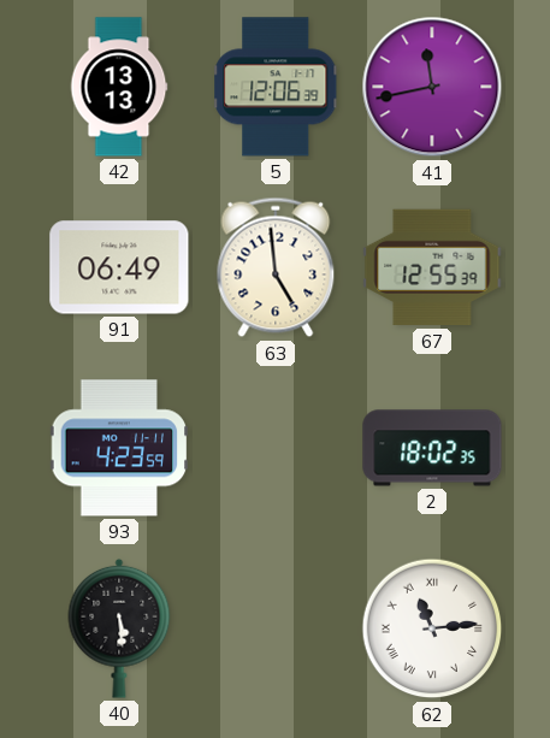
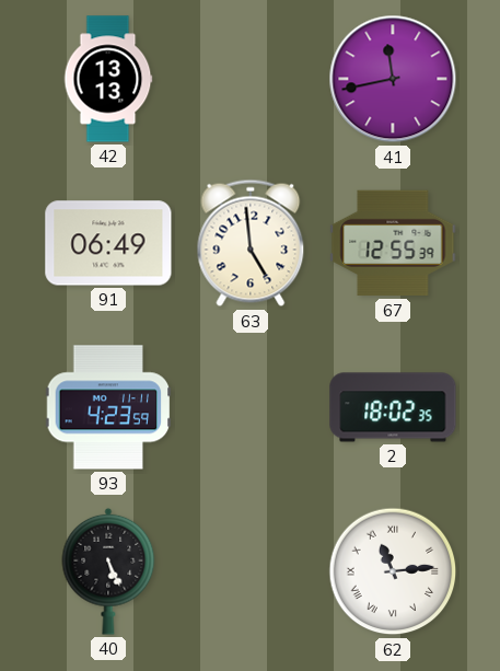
5: 12:06 -> none (276, 87)
40: 5:29 -> 5:26 (108, 571)
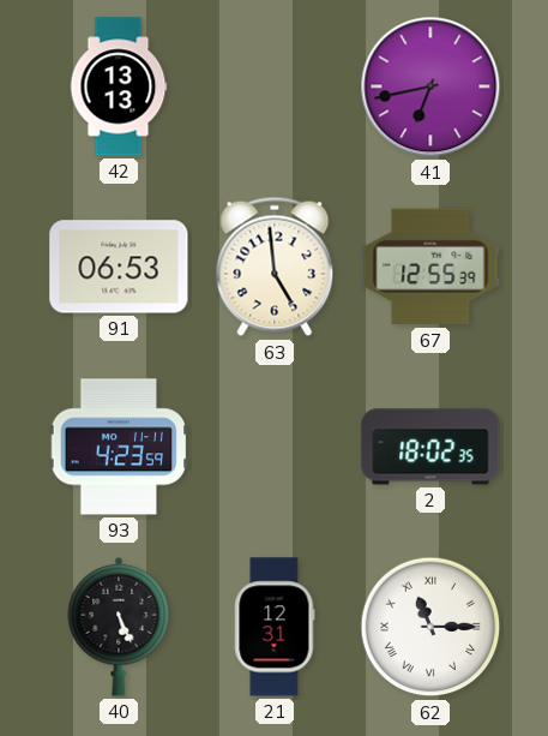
41: 11:43 -> 6:43 (430, 86)
91: 06:49 -> 06:53 (119, 267)
21: none -> 12:31 (275, 627)
62: 11:14 -> 11:15 (430, 627)
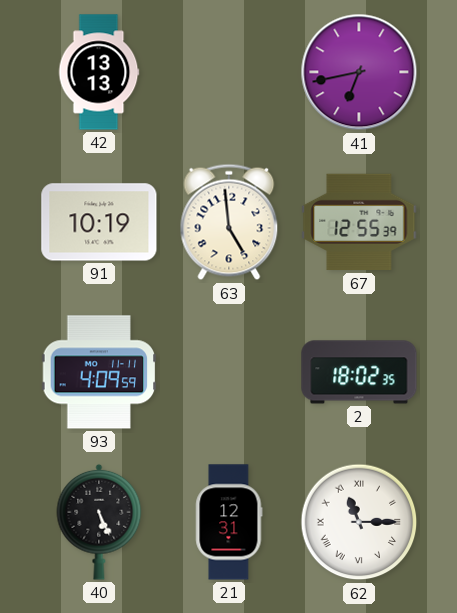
91: 06:53 -> 10:19 (99, 222)
93: 4:23 -> 4:09 (99, 372)
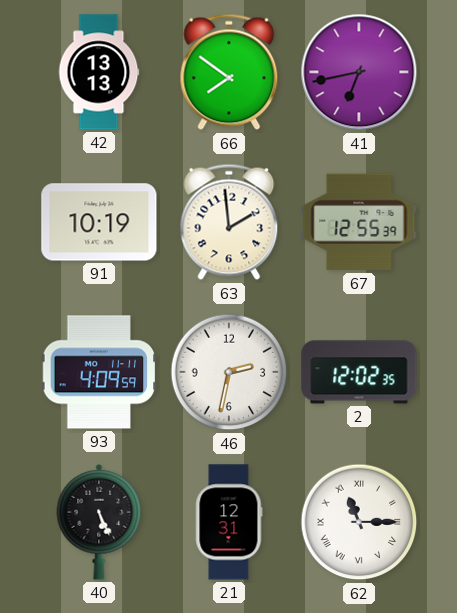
66: none -> 7:51 (229, 72)
63: 4:59 -> 1:59 (229, 222)
46: none -> 2:32 (229, 372)
2: 18:02 -> 12:02 (359, 372)
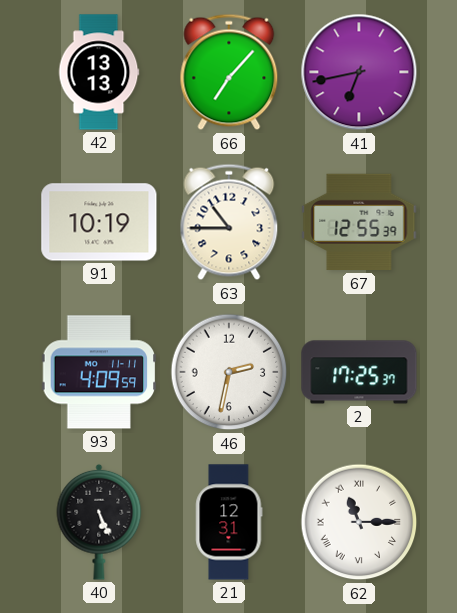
66: 7:51 -> 7:07 (229, 72)
63: 1:59 -> 10:45 (229, 222)
2: 12:02 -> 17:25 (359, 372)
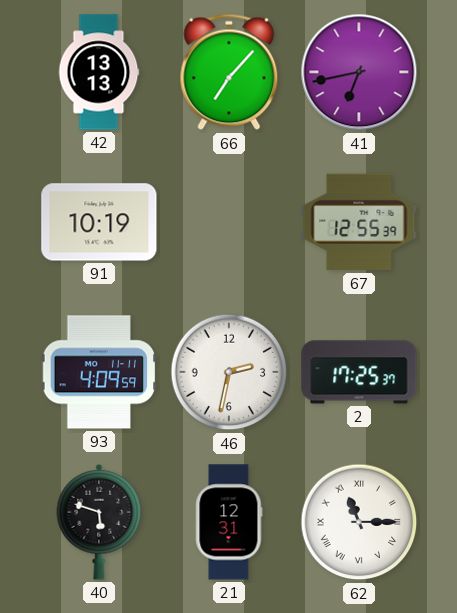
63: 10:45 -> none (229, 222)
40: 5:26 -> 5:48 (99, 522)
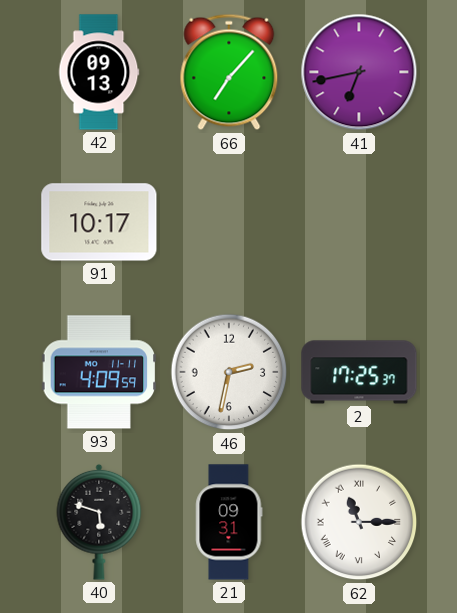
42: 13:13 -> 09:13 (99, 72)
91: 10:19 -> 10:17 (99, 222)
67: 12:55 -> none (359, 222)
21: 12:31 -> 09:31 (229, 522)
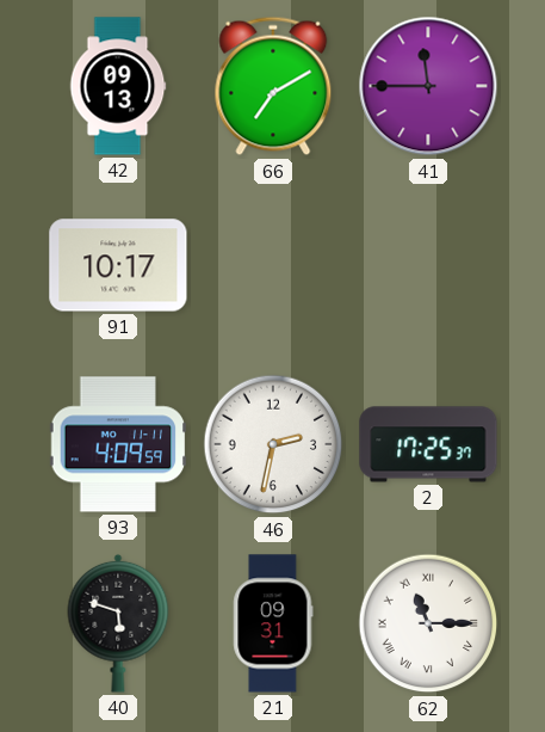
66: 7:07 -> 7:10 (273, 86)
41: 6:43 -> 11:45 (428, 86)
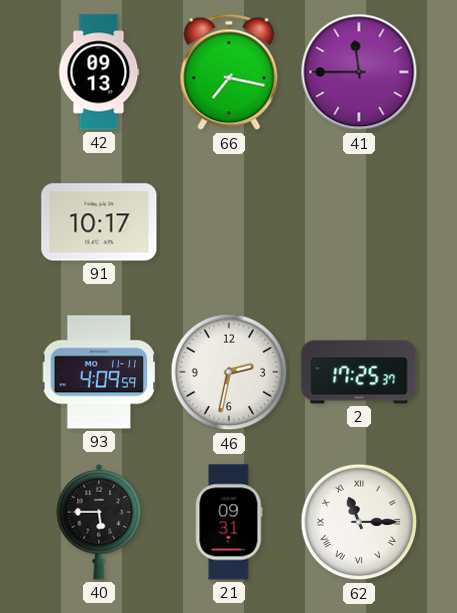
66: 7:10 -> 7:17 (229, 72)
40: 5:48 -> 5:45 (99, 522)
